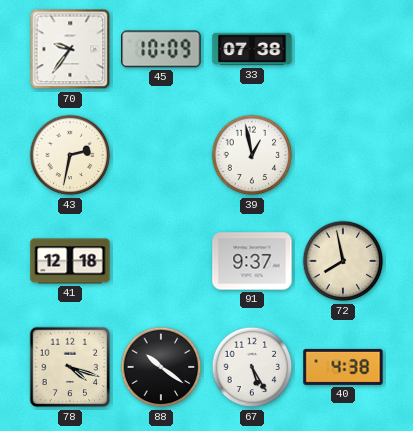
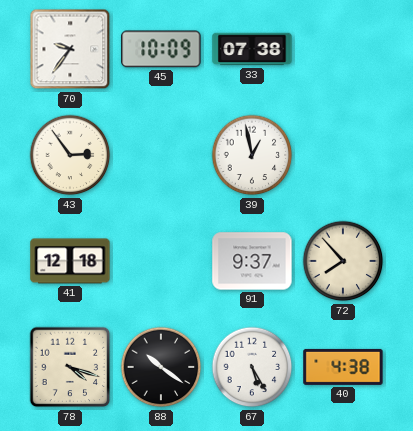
43: 2:32 -> 2:54 (70, 155)
72: 7:58 -> 7:53 (343, 261)
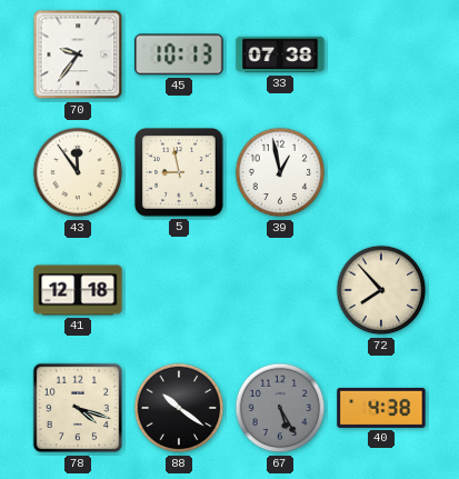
45: 10:09 -> 10:13 (179, 54)
43: 2:54 -> 11:54 (78, 172)
5: none -> 8:58 (180, 173)
91: 9:37 -> none (252, 261)
67 dial: white -> grey (280, 408)
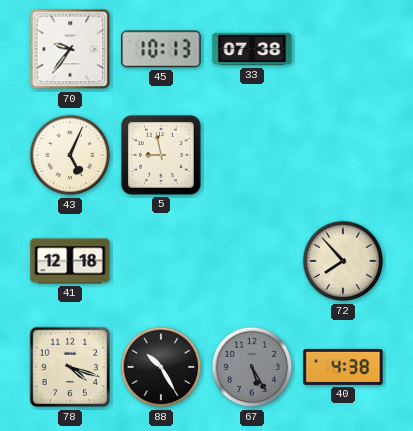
43: 11:54 -> 5:04 (70, 155)
39: 12:58 -> none (280, 172)
88: 10:21 -> 10:25 (161, 367)
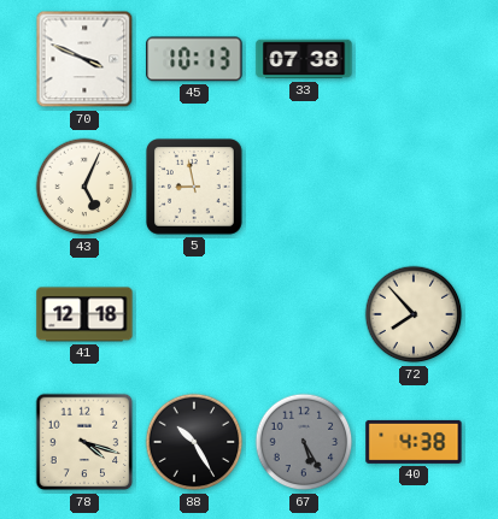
70: 9:36 -> 3:49 (84, 59)
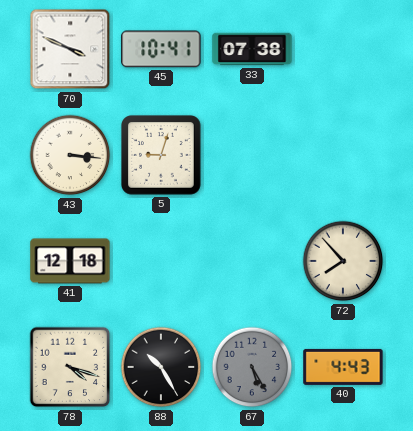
45: 10:13 -> 10:41 (161, 49)
43: 5:04 -> 3:16 (70, 155)
5: 8:58 -> 9:03 (162, 156)
40: 4:38 -> 4:43 (343, 367)
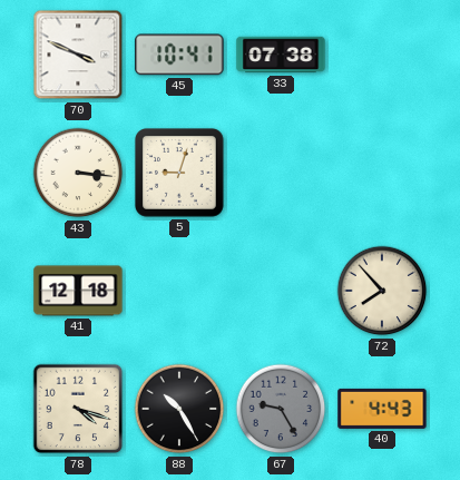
67: 5:25 -> 9:25 (281, 409)
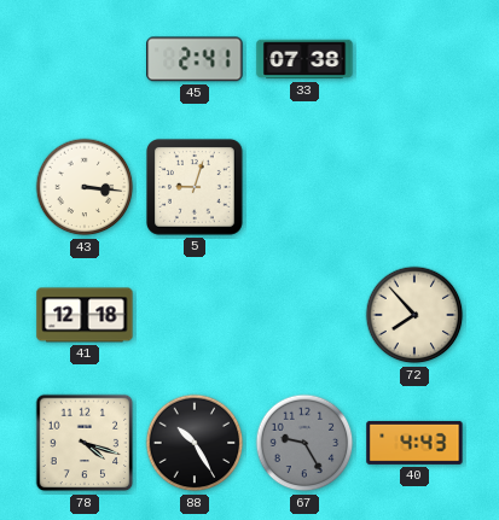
70: 3:49 -> none (78, 55)
45: 10:41 -> 2:41 (195, 59)
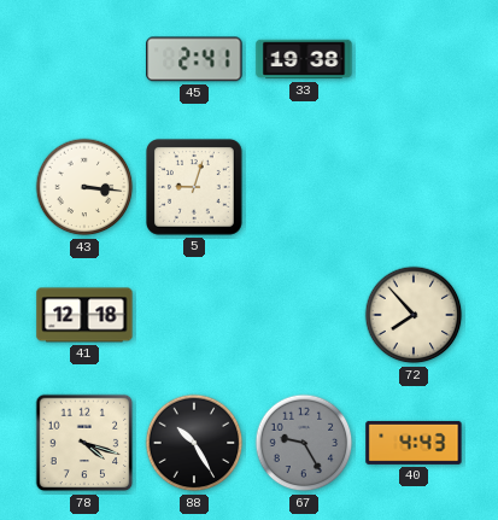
33: 07:38 -> 19:38 (304, 59)
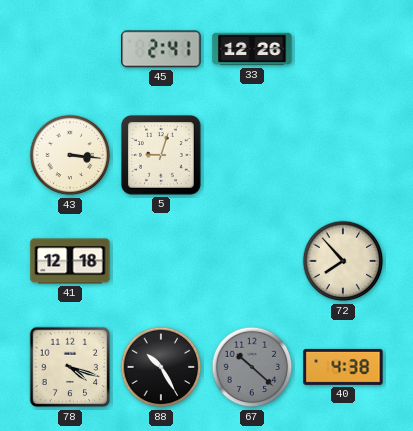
33: 19:38 -> 12:26 (252, 49)
67: 9:25 -> 10:22 (252, 367)
40: 4:43 -> 4:38 (343, 367)
